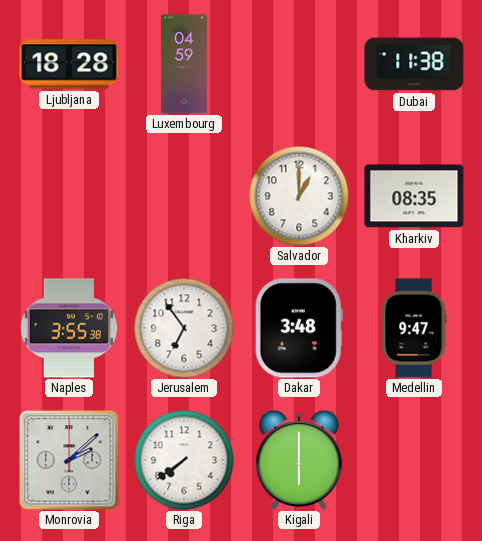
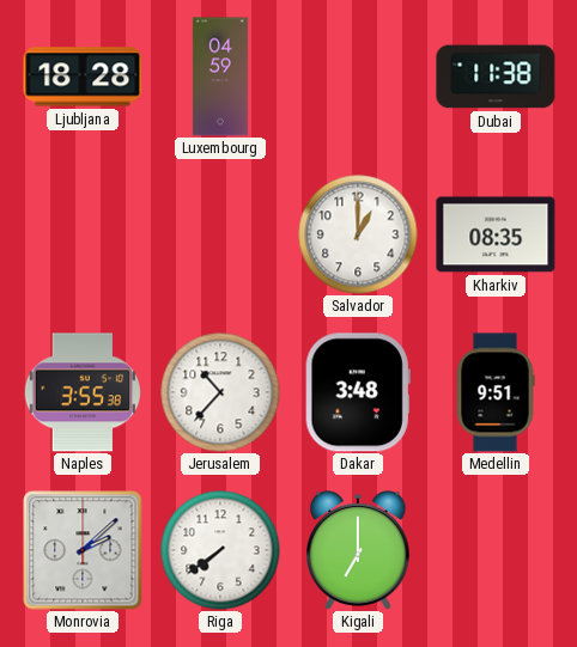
Jerusalem: 6:54 -> 10:37 (220, 392)
Medellin: 9:47 -> 9:51 (496, 392)
Kigali: 6:00 -> 7:00 (359, 550)
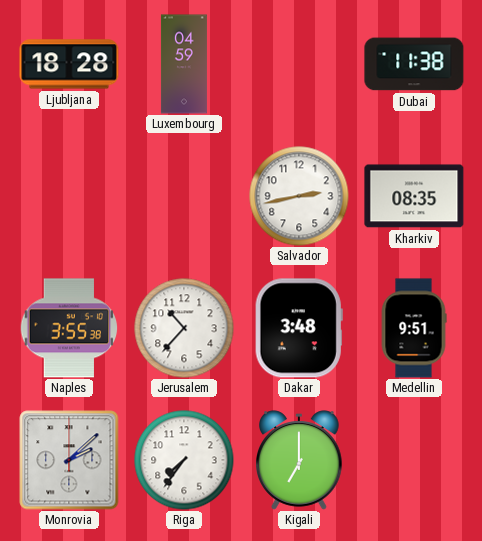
Salvador: 1:00 -> 2:43 (299, 196)
Riga: 7:39 -> 7:36 (184, 460)
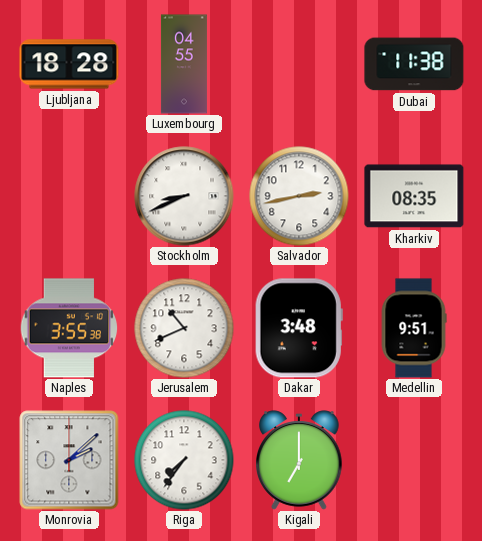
Luxembourg: 04:59 -> 04:55 (184, 64)
Stockholm: none -> 8:41 (184, 196)
Jerusalem: 10:37 -> 10:41 (184, 328)
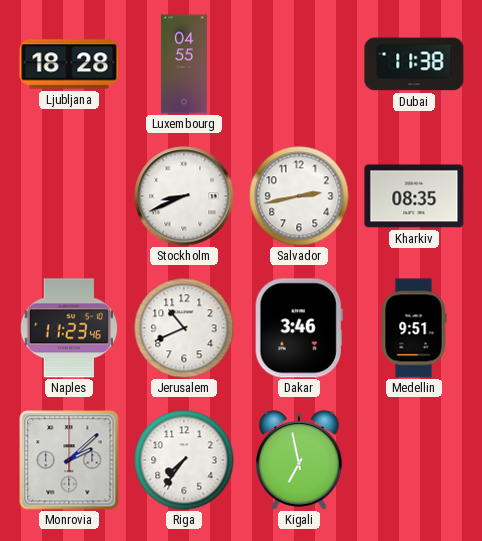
Naples: 3:55 -> 11:23 (69, 328)
Dakar: 3:48 -> 3:46 (299, 328)
Kigali: 7:00 -> 6:58 (300, 460)
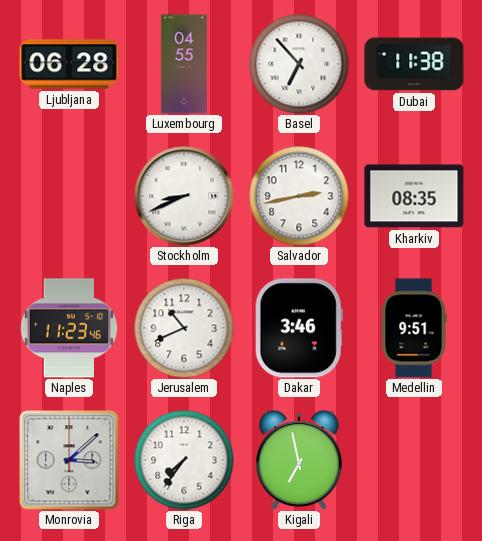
Ljubljana: 18:28 -> 06:28 (69, 64)
Basel: none -> 6:53 (299, 64)
Monrovia: 2:08 -> 3:08 (69, 460)
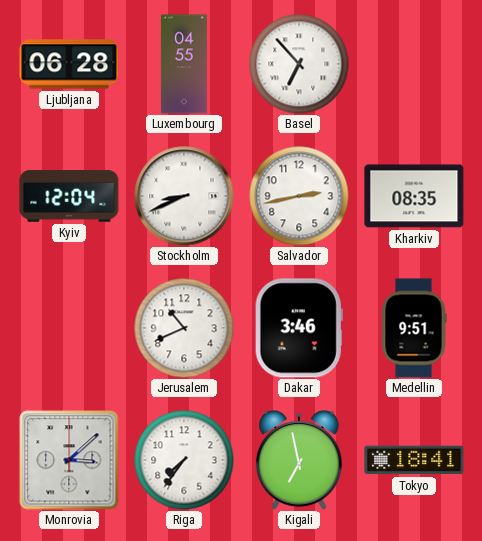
Dubai: 11:38 -> none (414, 64)
Kyiv: none -> 12:04 (69, 197)
Naples: 11:23 -> none (69, 328)
Tokyo: none -> 18:41 (414, 460)
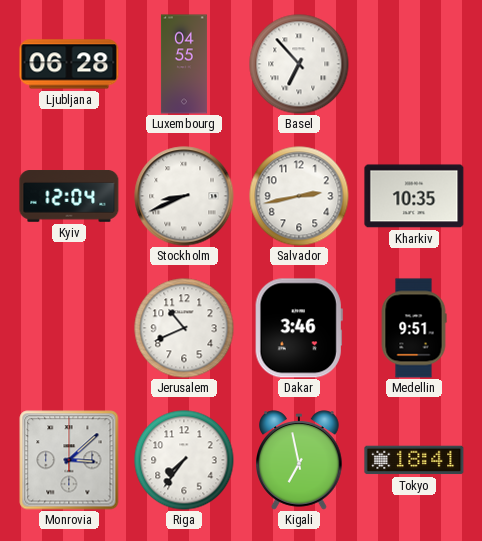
Kharkiv: 08:35 -> 10:35 (414, 196)
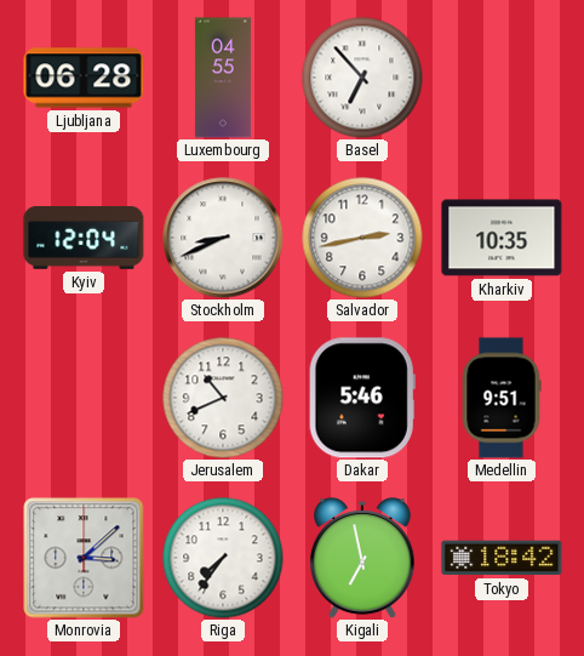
Dakar: 3:46 -> 5:46 (362, 398)
Tokyo: 18:41 -> 18:42 (502, 558)
